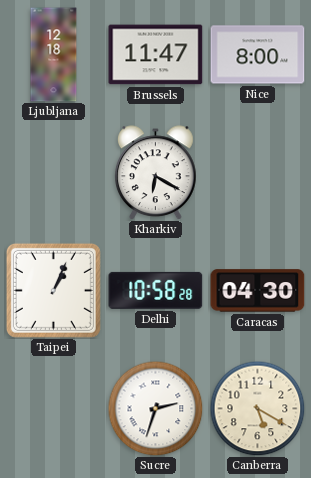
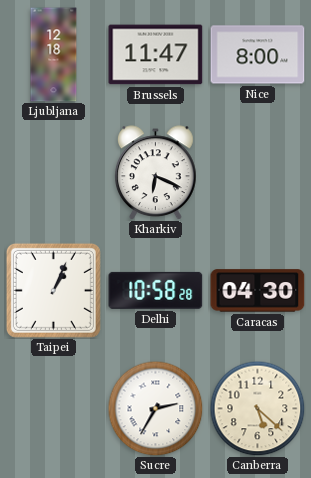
Kharkiv: 6:20 -> 6:19 (156, 173)
Sucre: 2:33 -> 2:35 (155, 408)
Canberra: 5:20 -> 5:22 (257, 408)
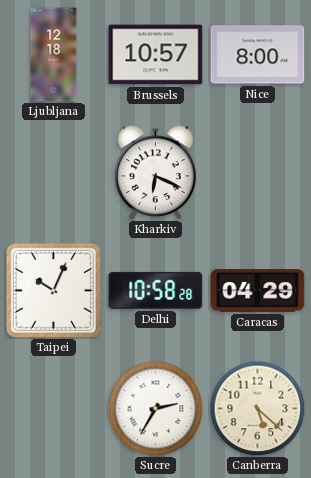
Brussels: 11:47 -> 10:57 (156, 55)
Taipei: 1:04 -> 10:04 (53, 290)
Caracas: 04:30 -> 04:29 (258, 291)
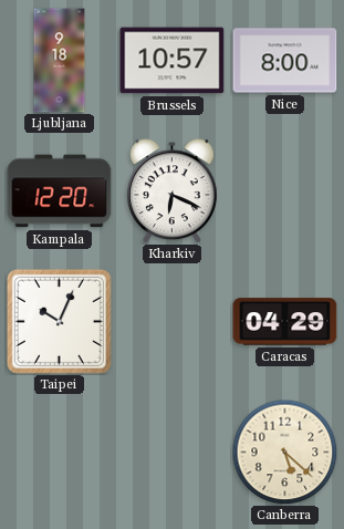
Ljubljana: 12:18 -> 9:18 (60, 61)
Kampala: none -> 12:20 (60, 191)
Delhi: 10:58 -> none (156, 290)
Sucre: 2:35 -> none (155, 408)
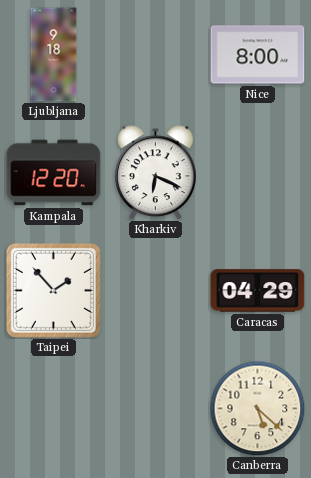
Brussels: 10:57 -> none (173, 61)
Taipei: 10:04 -> 1:53 (53, 290)
